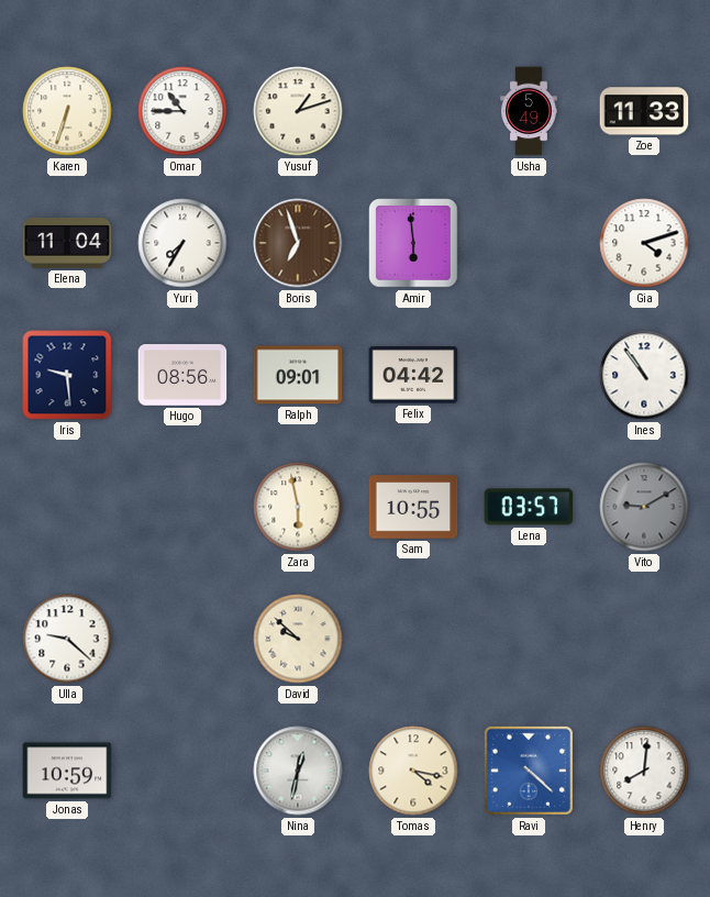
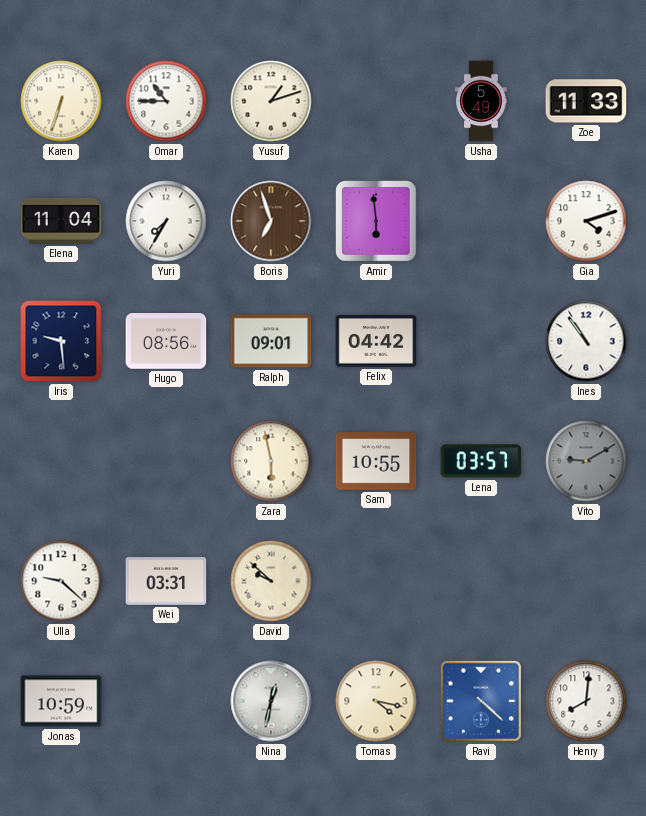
Wei: none -> 03:31 (166, 581)
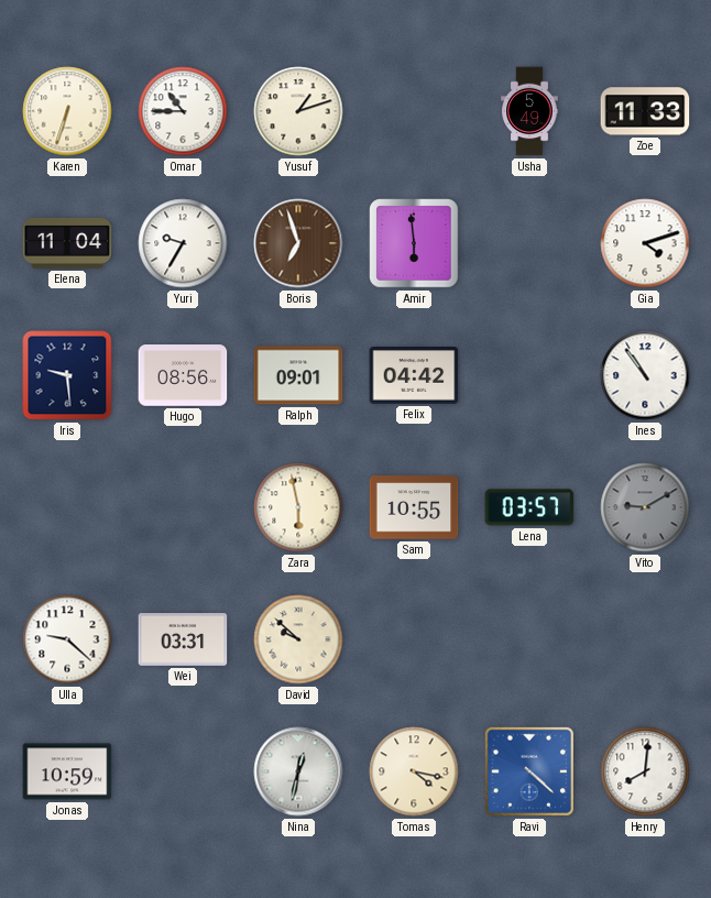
Yuri: 7:35 -> 9:35 (183, 243)
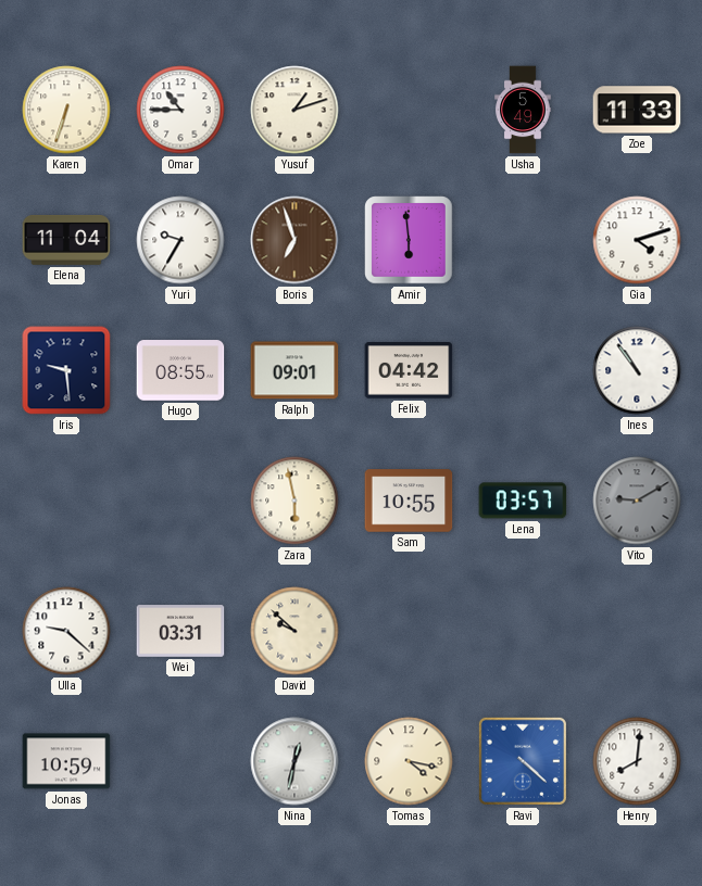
Hugo: 08:56 -> 08:55 (180, 370)
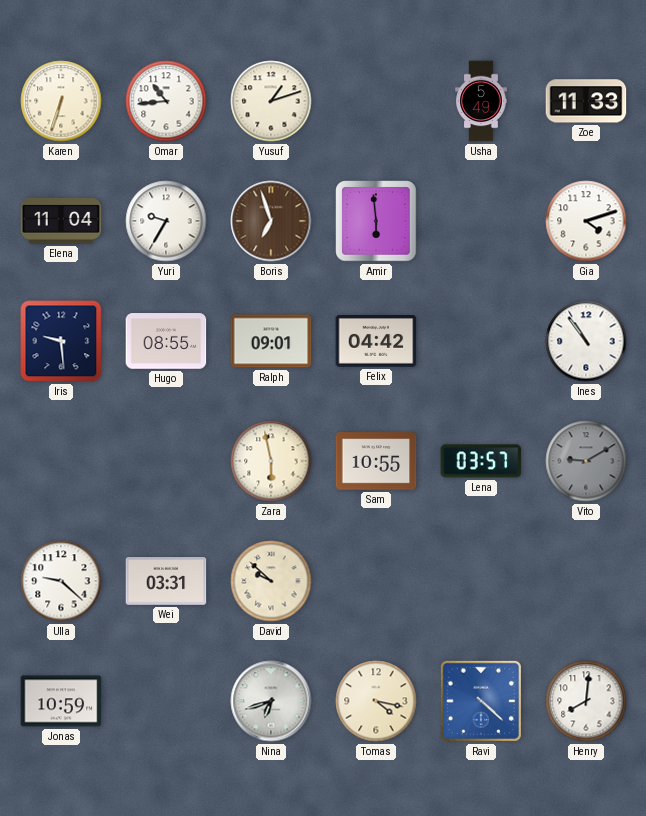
Omar: 10:45 -> 10:44 (166, 101)
Nina: 12:32 -> 6:42 (271, 701)
